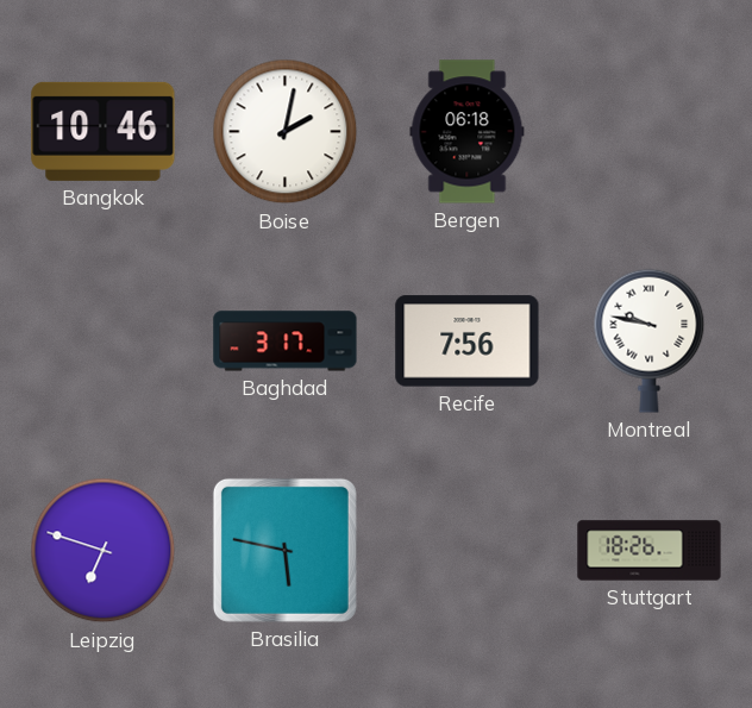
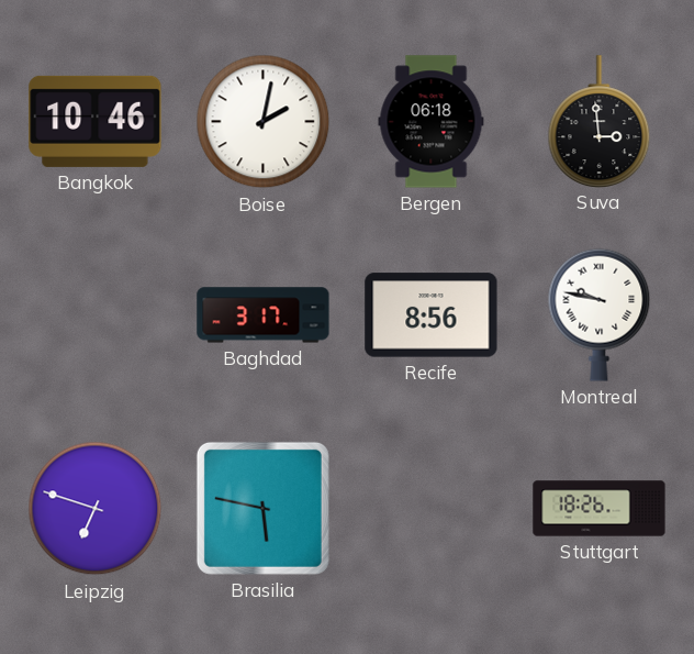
Suva: none -> 2:59 (600, 121)
Recife: 7:56 -> 8:56 (432, 315)
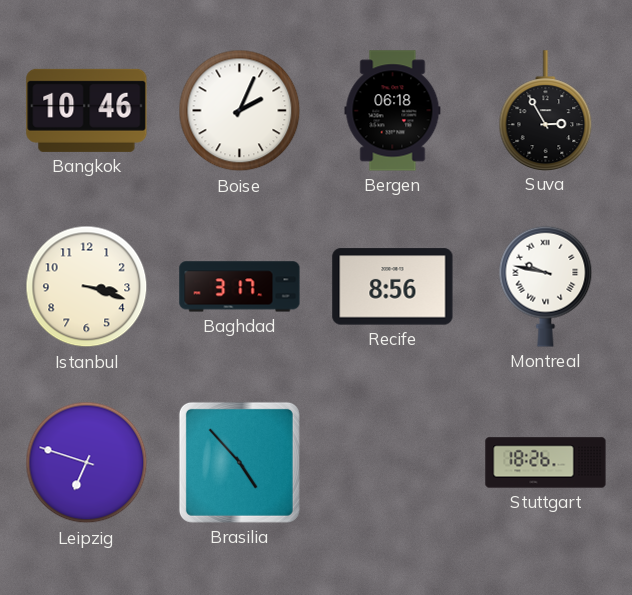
Boise: 2:02 -> 2:04 (240, 111)
Suva: 2:59 -> 2:55 (546, 110)
Istanbul: none -> 3:18 (87, 287)
Brasilia: 5:47 -> 4:53 (239, 462)
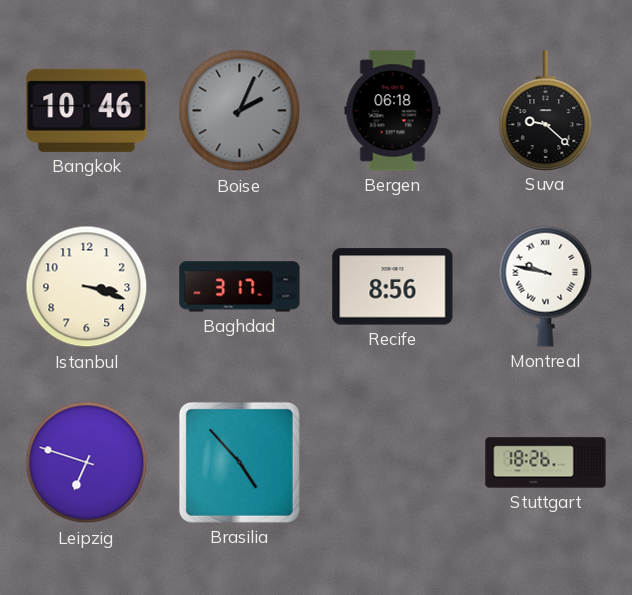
Boise dial: white -> grey (240, 111)
Suva: 2:55 -> 9:22 (546, 110)
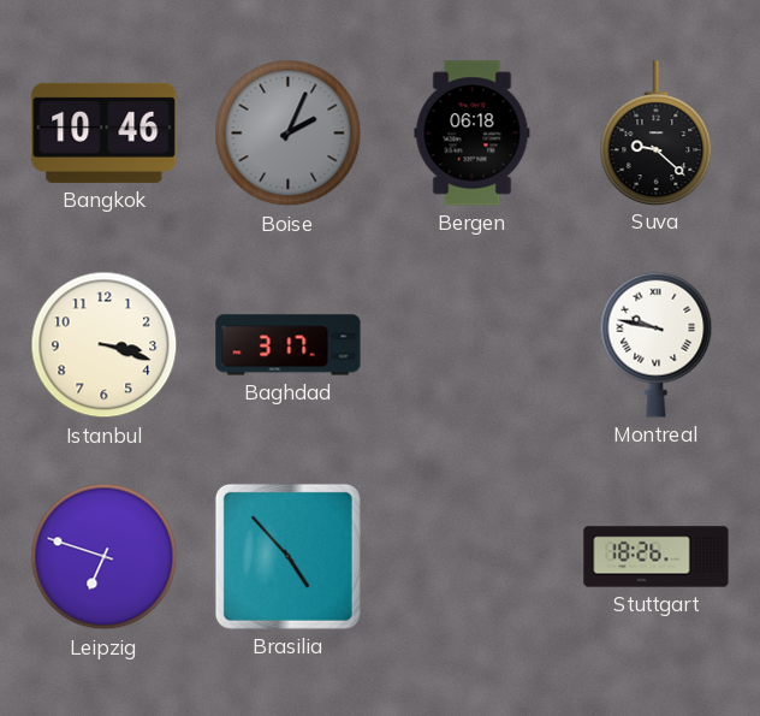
Recife: 8:56 -> none (393, 287)
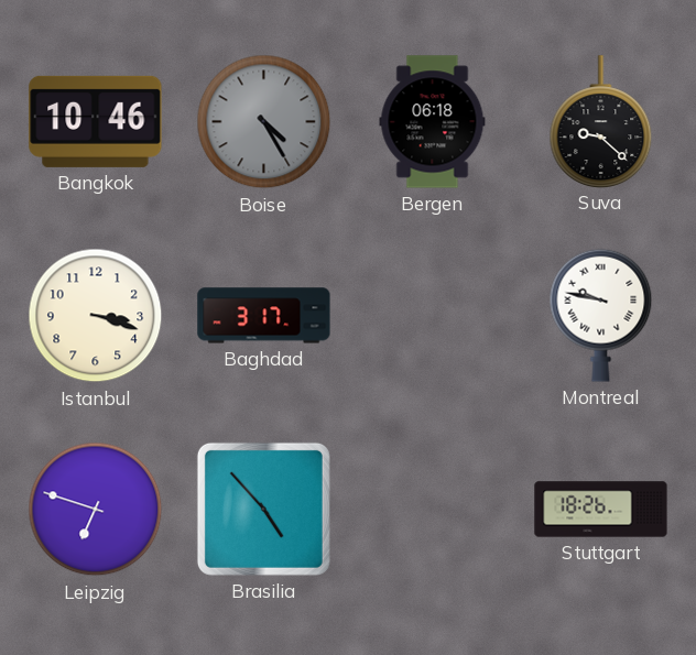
Boise: 2:04 -> 4:25 (264, 122)
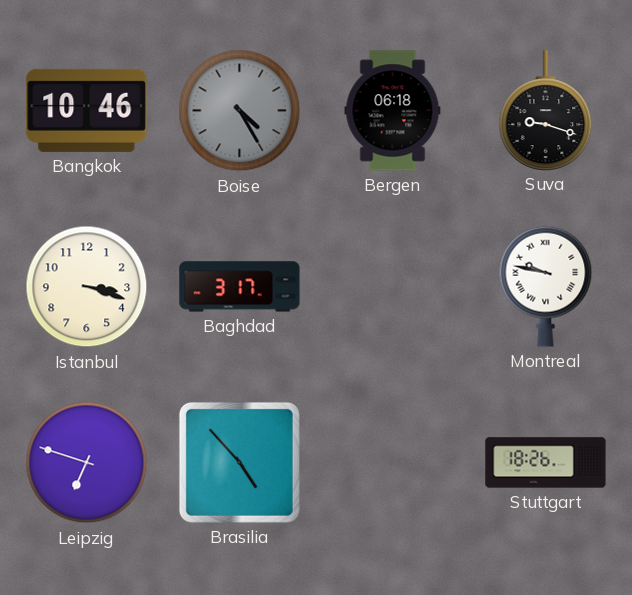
Suva: 9:22 -> 9:18 (546, 110)
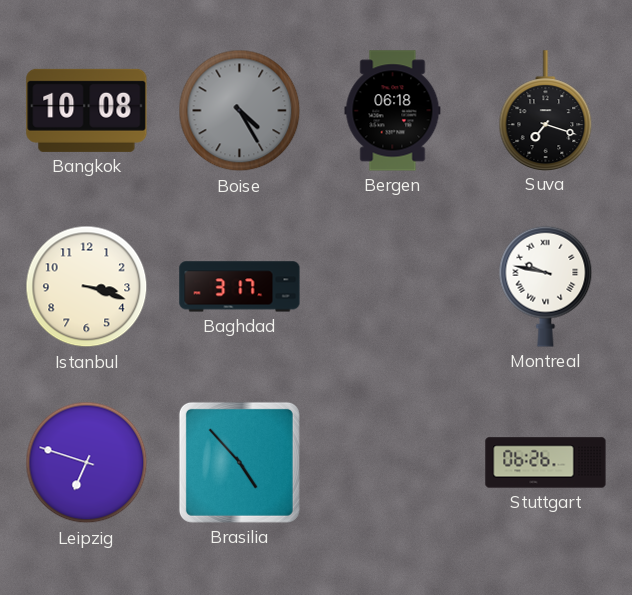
Bangkok: 10:46 -> 10:08 (87, 110)
Suva: 9:18 -> 7:18 (546, 110)
Stuttgart: 18:26 -> 06:26 (546, 463)
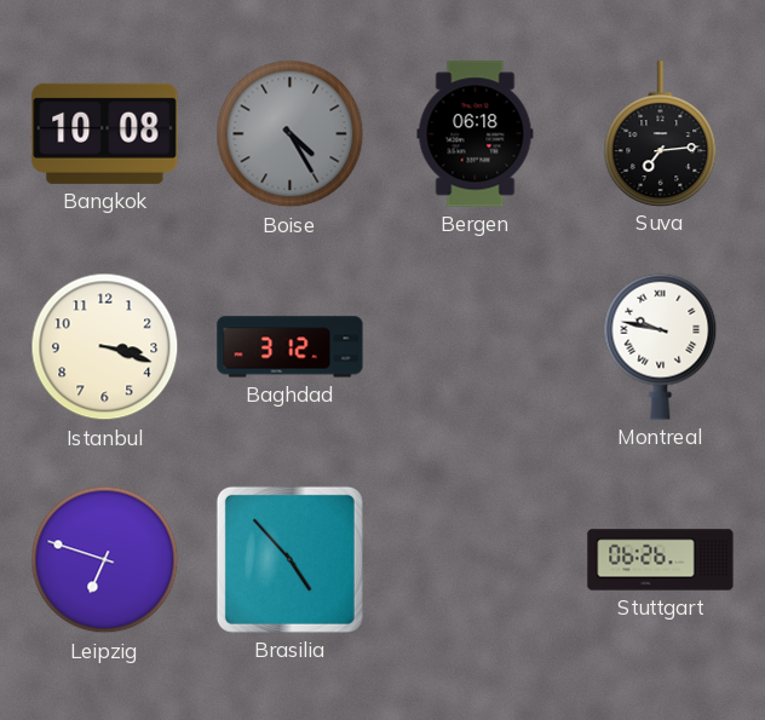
Suva: 7:18 -> 7:14 (661, 133)
Baghdad: 3:17 -> 3:12 (291, 347)
